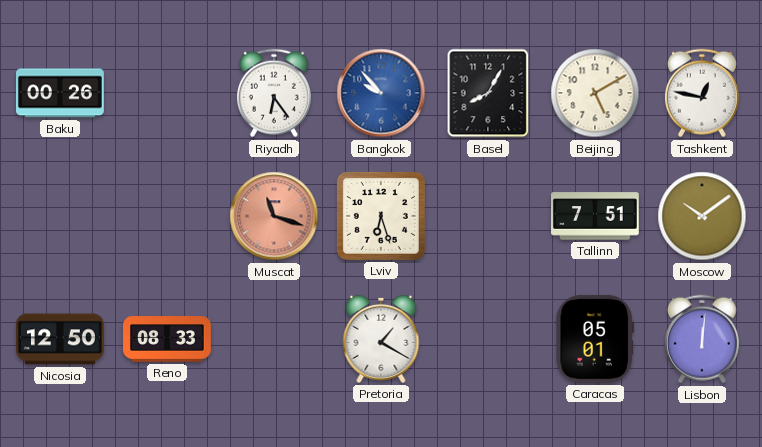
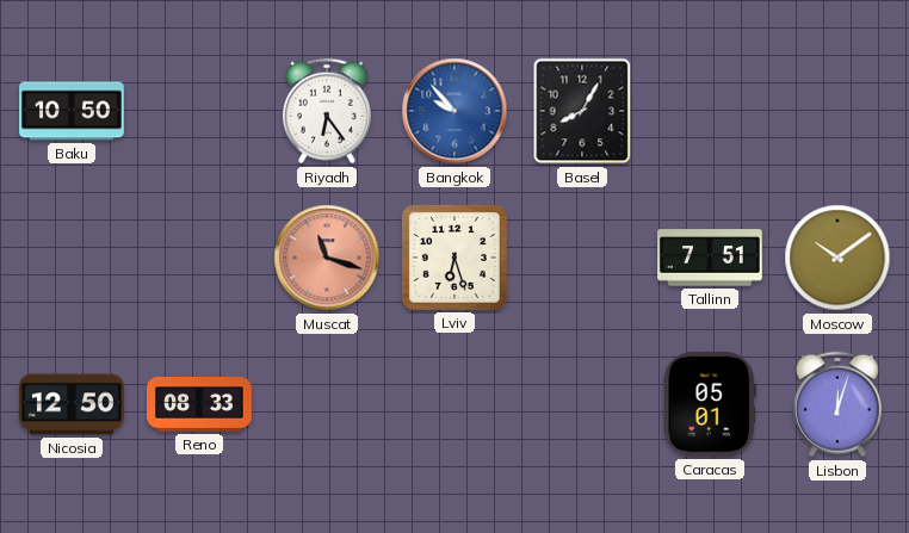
Baku: 00:26 -> 10:50 (73, 111)
Beijing: 5:10 -> none (595, 93)
Tashkent: 12:47 -> none (702, 93)
Pretoria: 1:20 -> none (381, 339)
Lisbon: 12:01 -> 12:03 (837, 404)
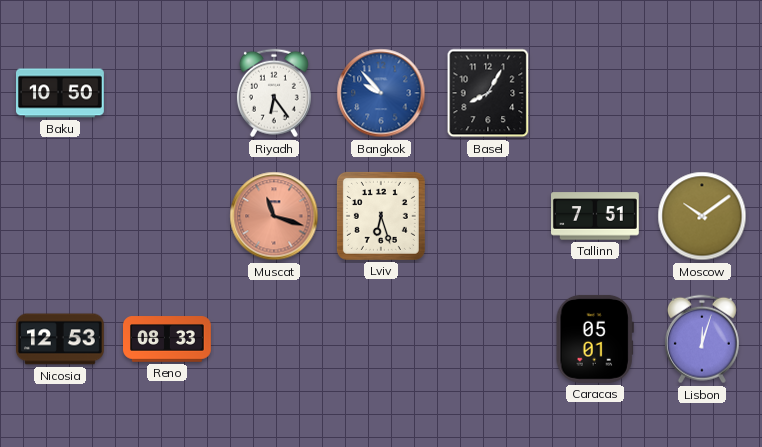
Nicosia: 12:50 -> 12:53 (61, 339)
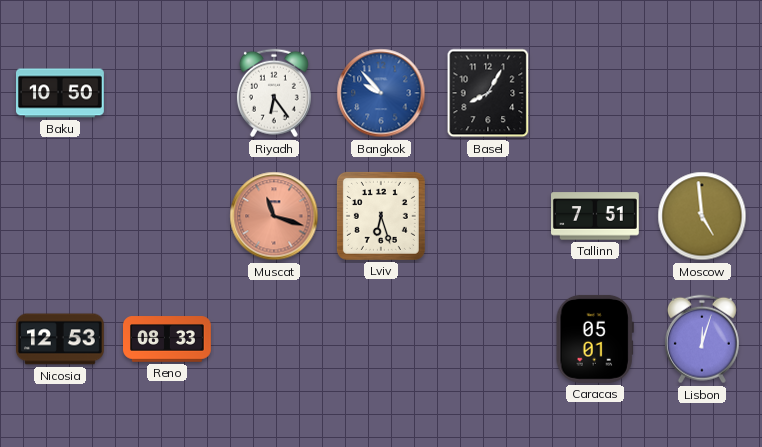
Moscow: 10:09 -> 4:59 (702, 216)
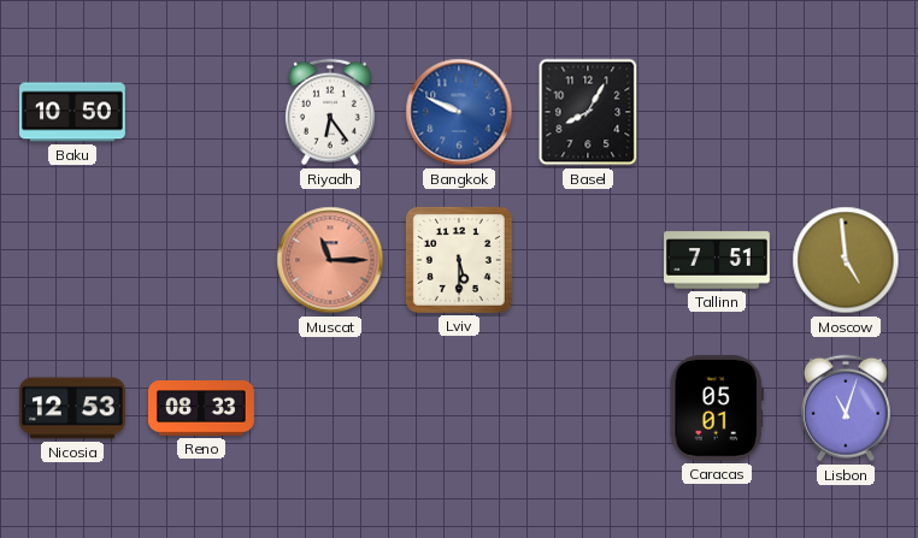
Bangkok: 9:53 -> 9:49 (459, 112)
Muscat: 11:18 -> 11:15 (330, 260)
Lviv: 6:27 -> 5:30 (459, 260)
Lisbon: 12:03 -> 11:03 (846, 408)
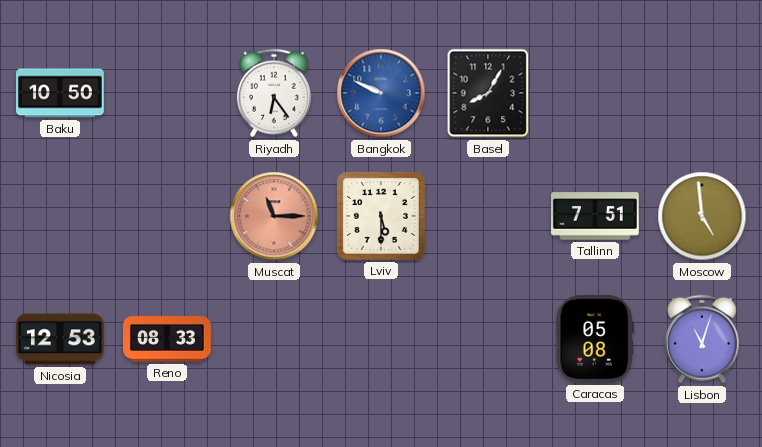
Caracas: 05:01 -> 05:08 (595, 339)
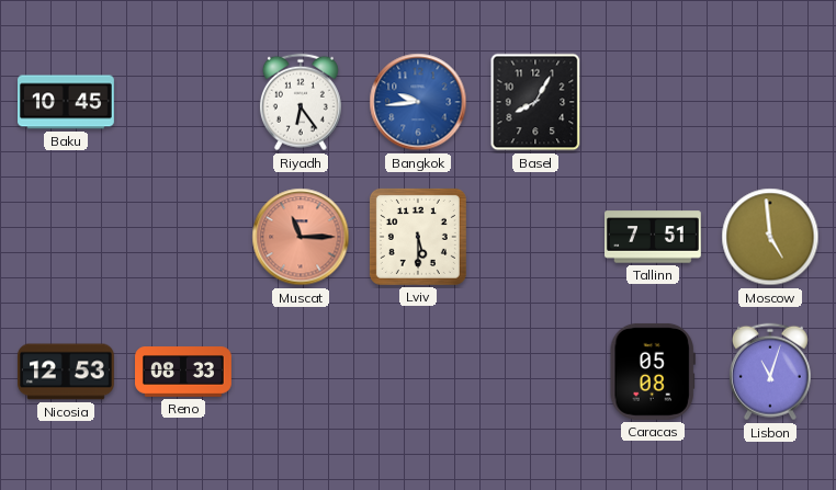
Baku: 10:50 -> 10:45 (67, 102)
Bangkok: 9:49 -> 9:44 (418, 102)
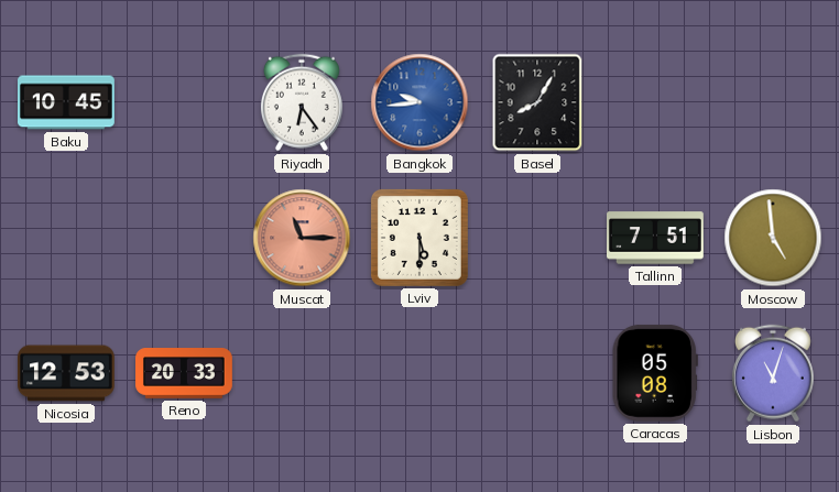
Reno: 08:33 -> 20:33 (185, 373)
